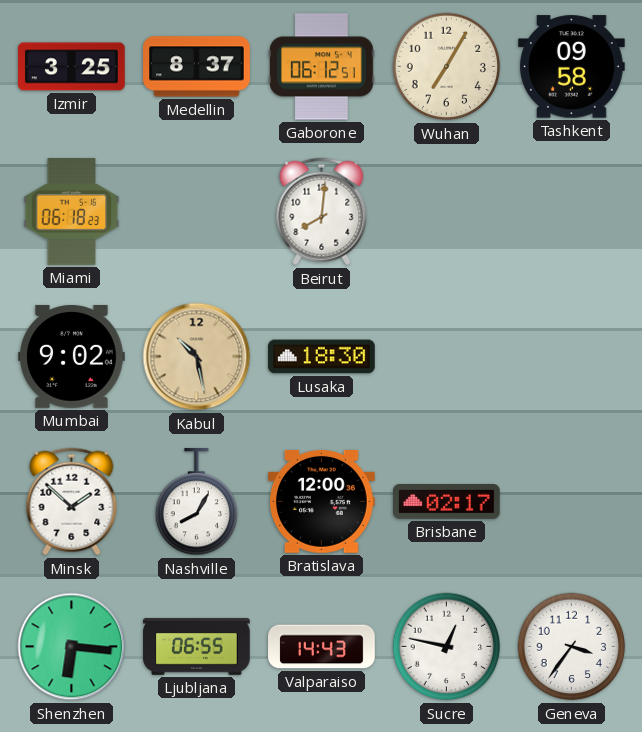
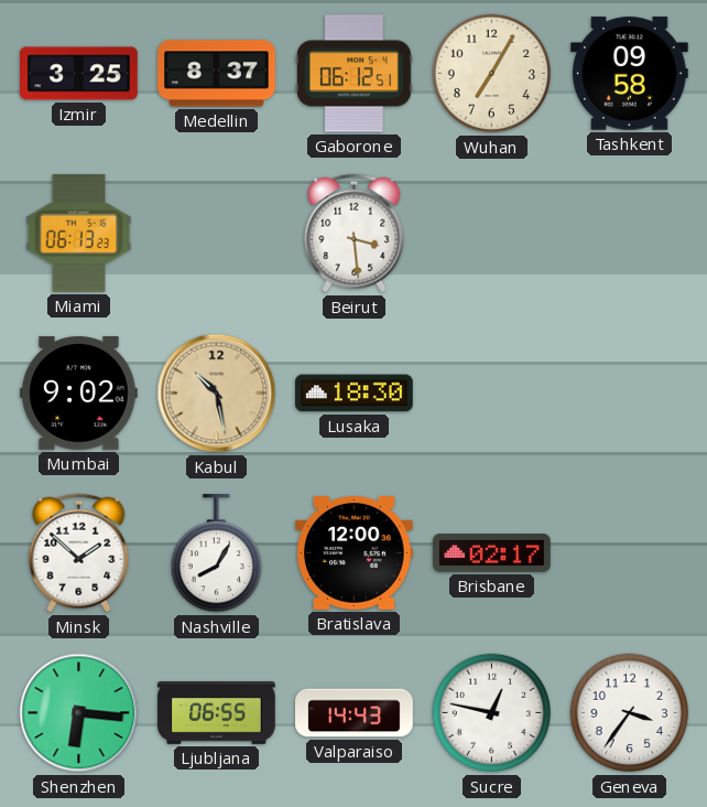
Miami: 06:18 -> 06:13 (79, 234)
Beirut: 8:01 -> 3:29 (355, 234)
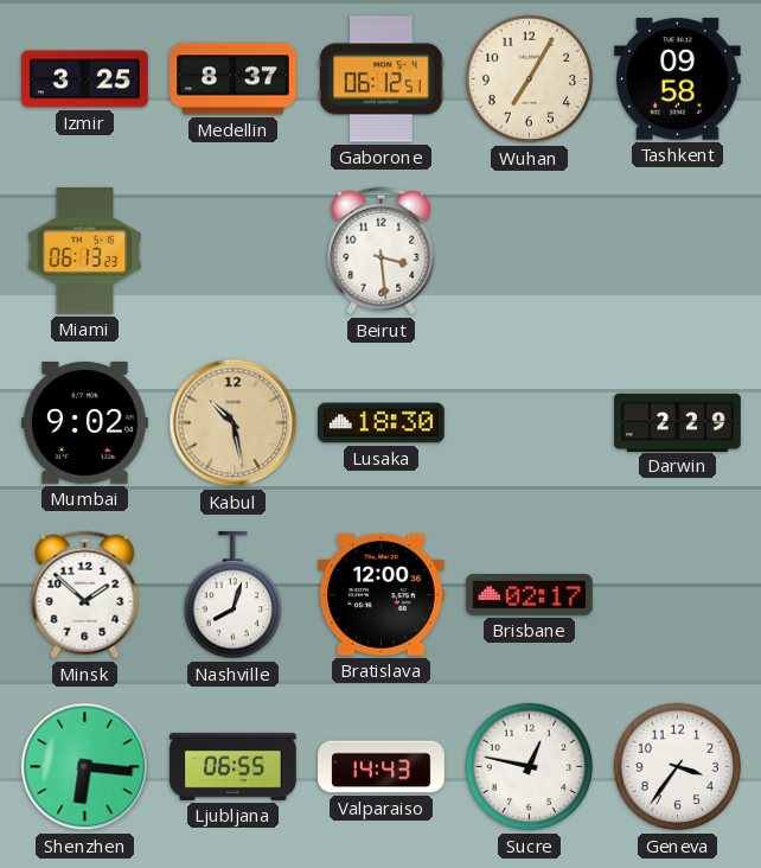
Darwin: none -> 2:29 (678, 422)
Nashville: 8:05 -> 8:03 (234, 595)
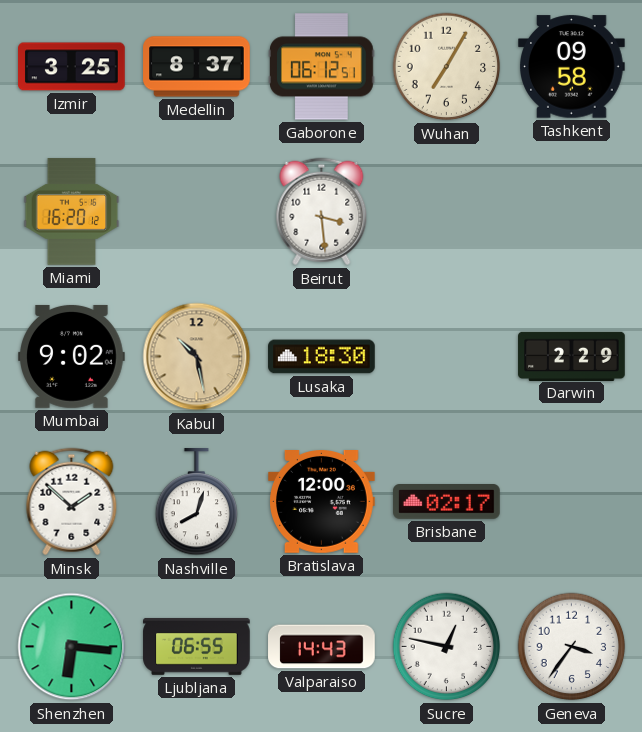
Miami: 06:13 -> 16:20 (72, 212)
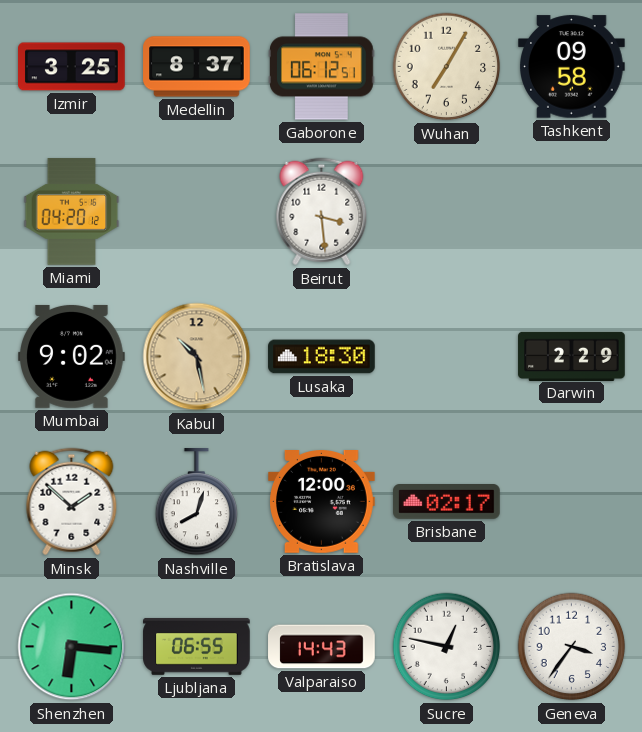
Miami: 16:20 -> 04:20 (72, 212)
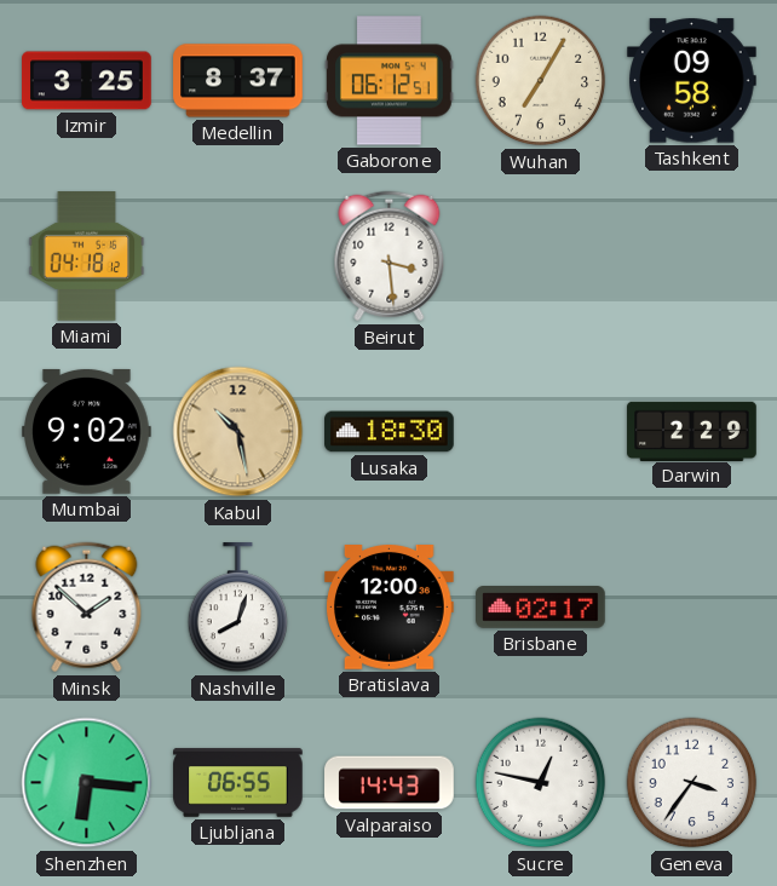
Miami: 04:20 -> 04:18 (87, 257)
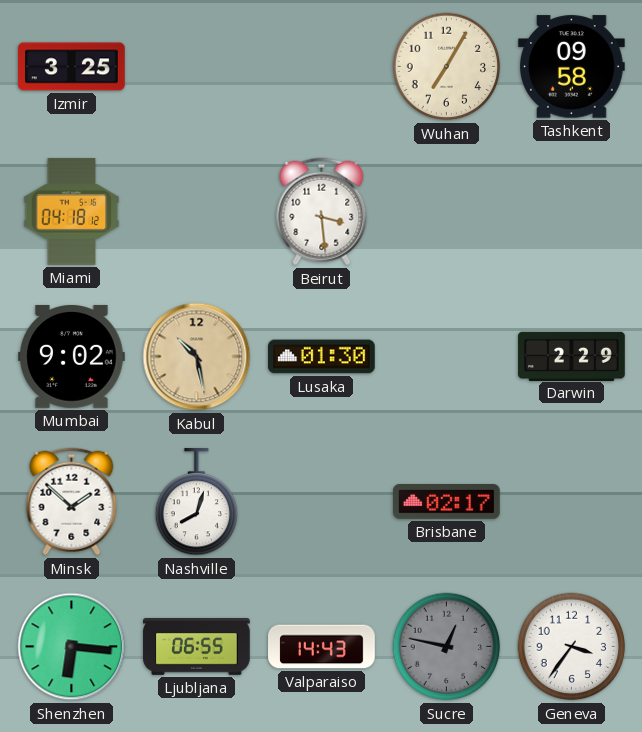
Medellin: 8:37 -> none (238, 81)
Gaborone: 06:12 -> none (390, 81)
Lusaka: 18:30 -> 01:30 (322, 357)
Bratislava: 12:00 -> none (390, 608)
Sucre dial: white -> grey (447, 647)
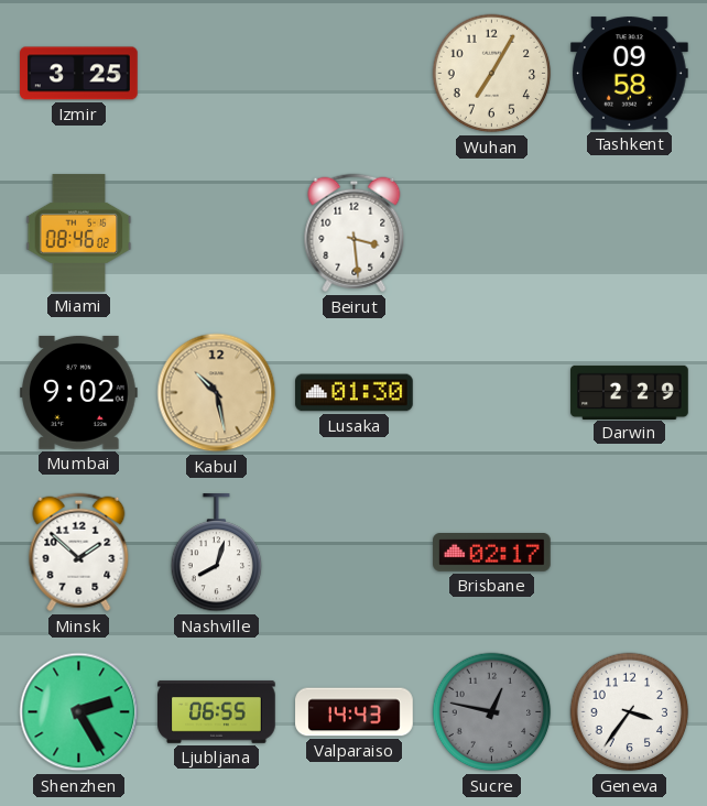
Miami: 04:18 -> 08:46 (79, 233)
Shenzhen: 6:16 -> 2:25 (79, 712)
